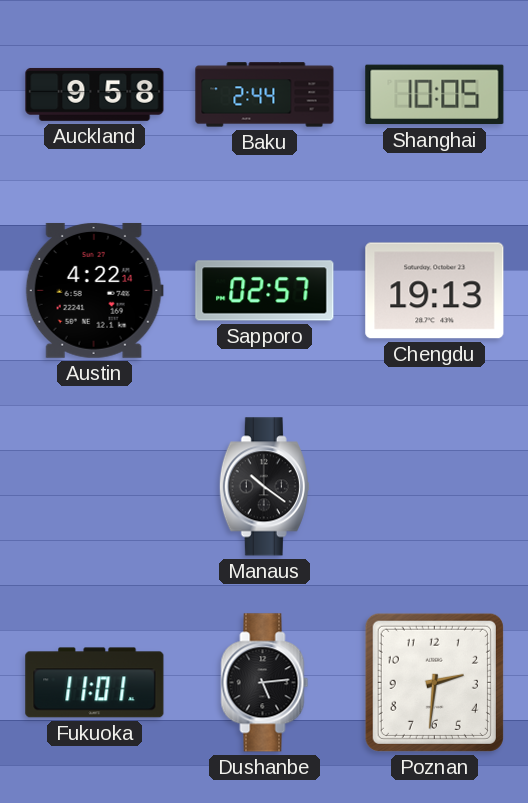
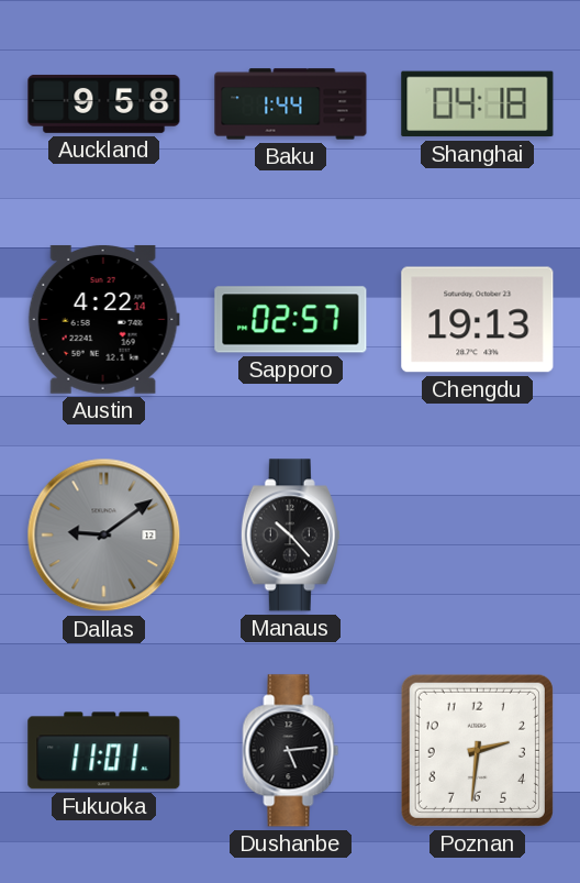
Baku: 2:44 -> 1:44 (291, 104)
Shanghai: 10:05 -> 04:18 (478, 104)
Dallas: none -> 9:09 (104, 536)
Manaus: 10:21 -> 10:23 (290, 536)
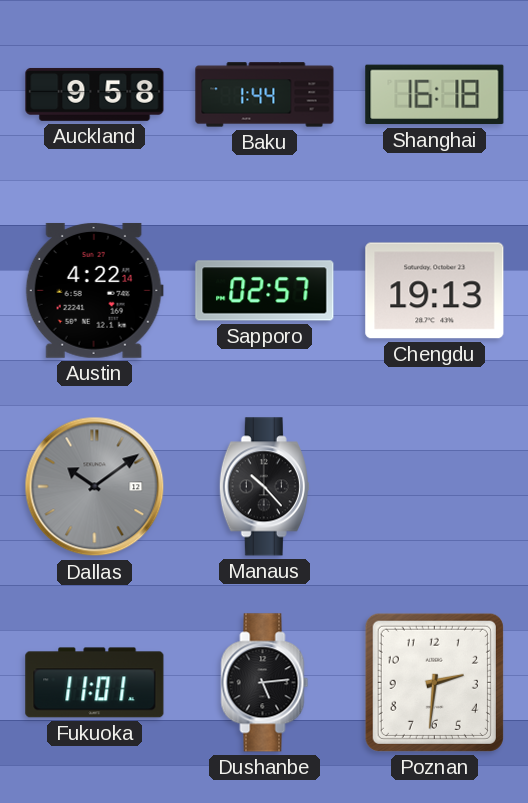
Shanghai: 04:18 -> 16:18 (435, 95)
Dallas: 9:09 -> 10:09 (95, 487)
